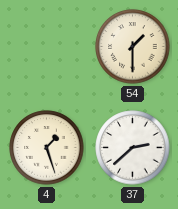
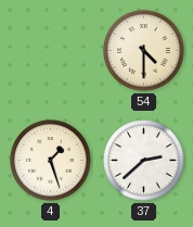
54: 1:30 -> 4:30 (144, 51)
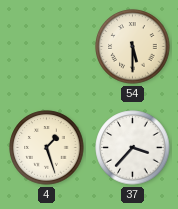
54: 4:30 -> 5:30 (133, 47)
37: 2:38 -> 3:37 (133, 148)
